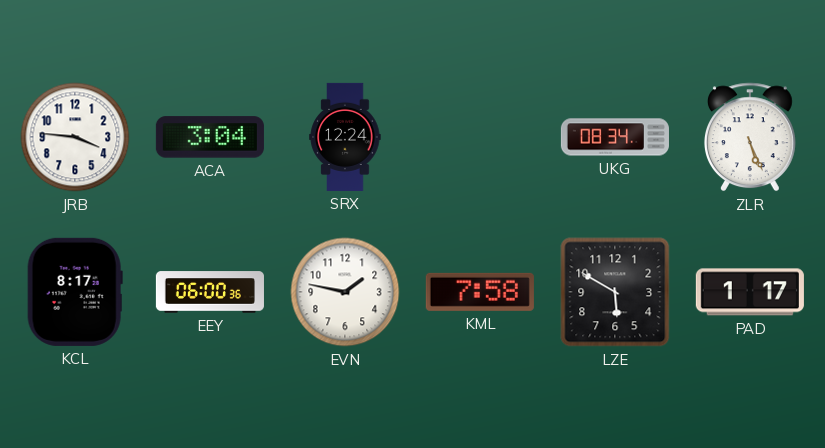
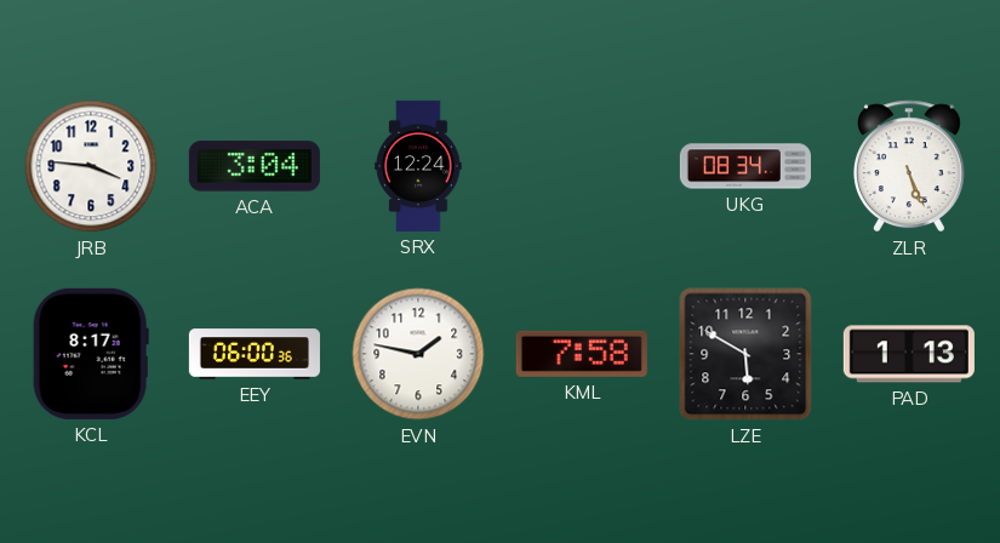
PAD: 1:17 -> 1:13 (909, 354)
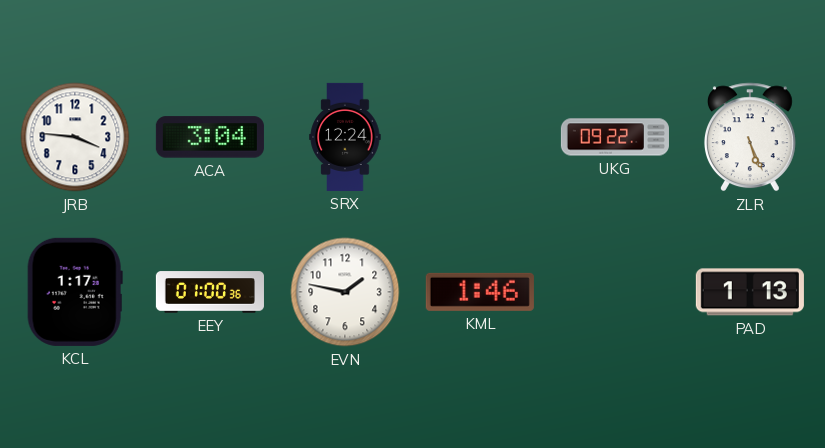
UKG: 08:34 -> 09:22 (615, 137)
KCL: 8:17 -> 1:17 (75, 292)
EEY: 06:00 -> 01:00 (210, 292)
KML: 7:58 -> 1:46 (480, 292)
LZE: 5:50 -> none (745, 354)
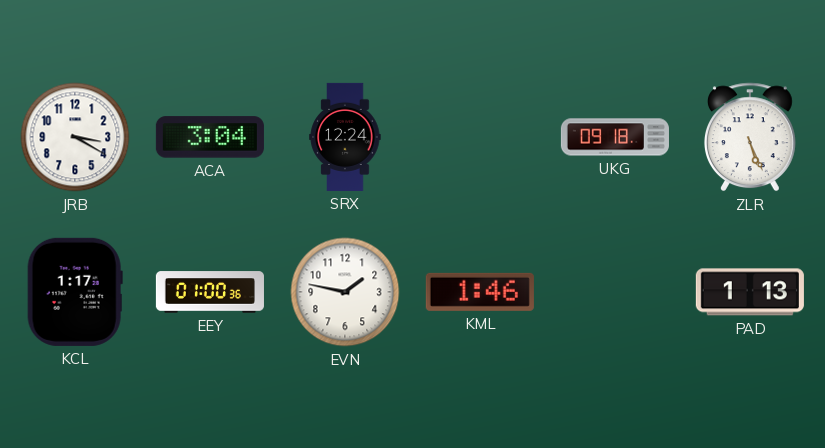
JRB: 3:46 -> 3:20 (75, 137)
UKG: 09:22 -> 09:18 (615, 137)
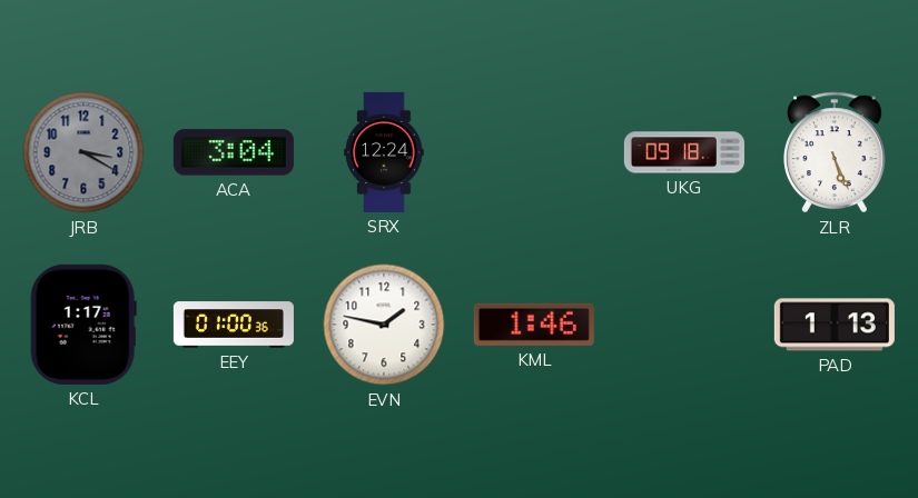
JRB dial: white -> grey (83, 152)
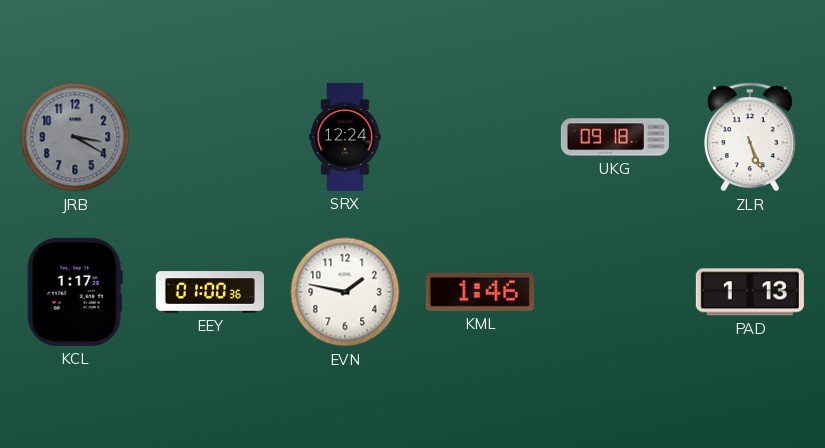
ACA: 3:04 -> none (234, 152)
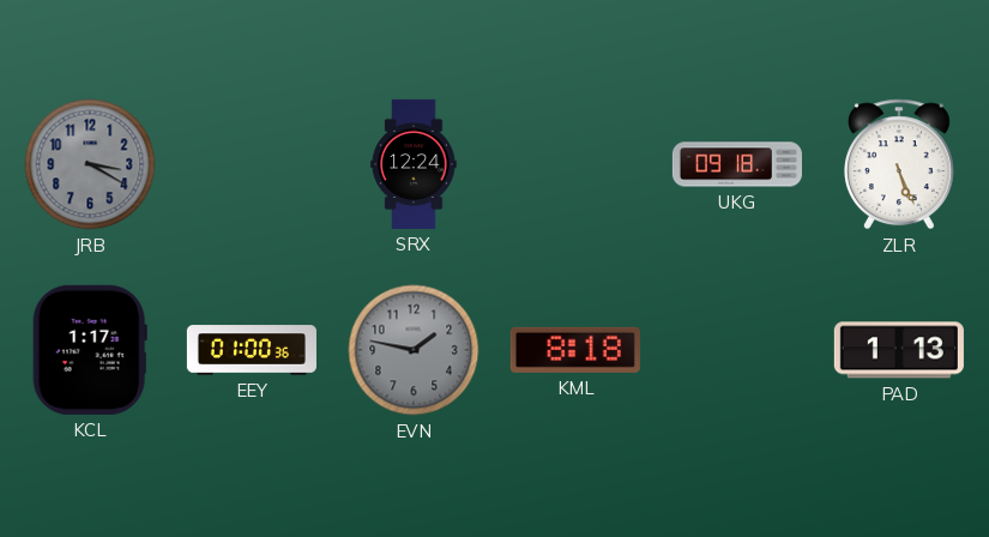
EVN dial: white -> grey (414, 350)
KML: 1:46 -> 8:18 (575, 350)
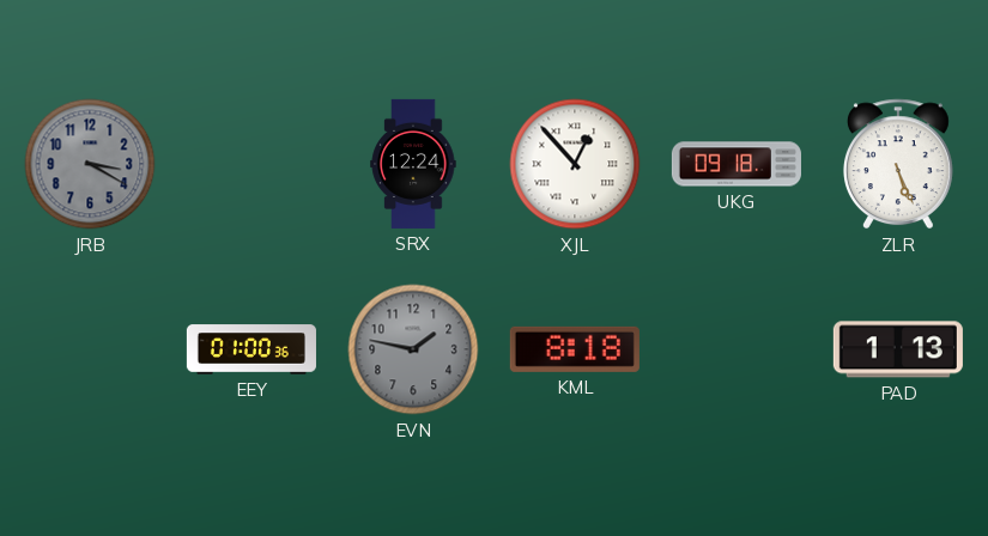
XJL: none -> 12:53 (575, 164)
KCL: 1:17 -> none (90, 350)
